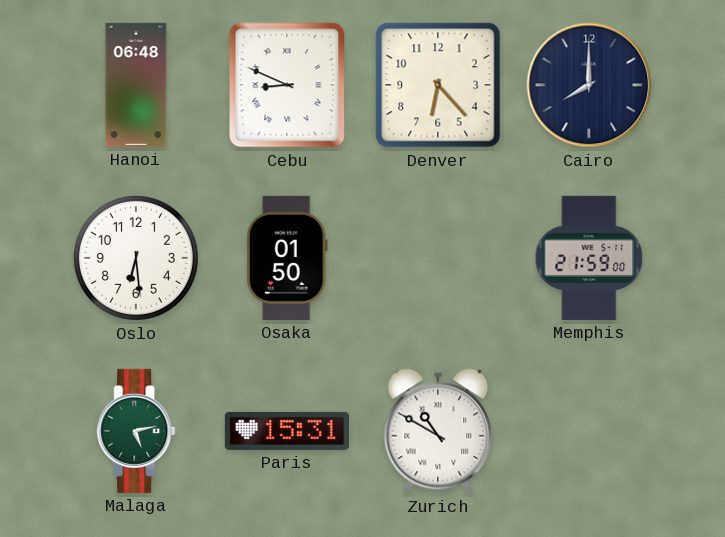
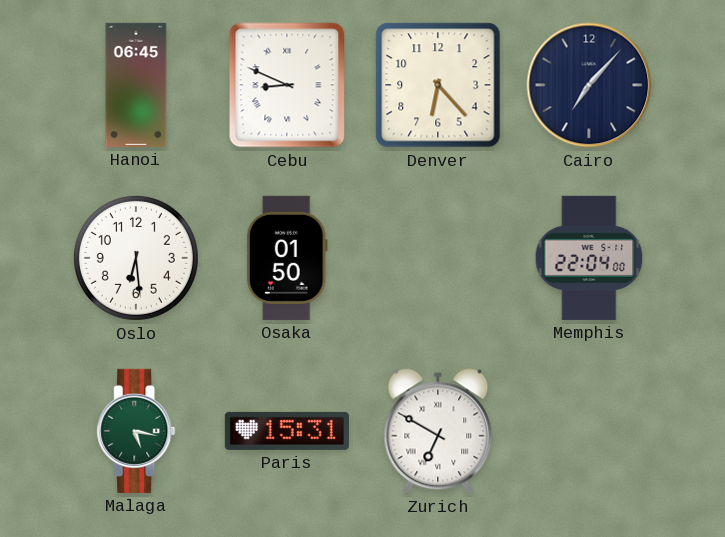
Hanoi: 06:48 -> 06:45 (136, 85)
Cairo: 8:00 -> 7:07 (589, 85)
Memphis: 21:59 -> 22:04 (589, 258)
Malaga: 5:13 -> 5:17 (136, 431)
Zurich: 10:50 -> 6:50 (438, 431)
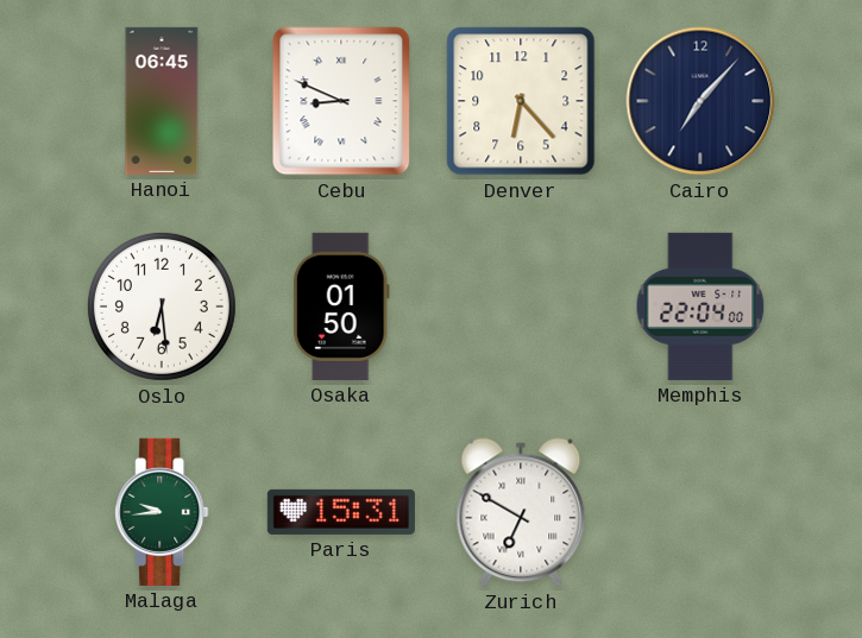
Malaga: 5:17 -> 9:44 (162, 512)
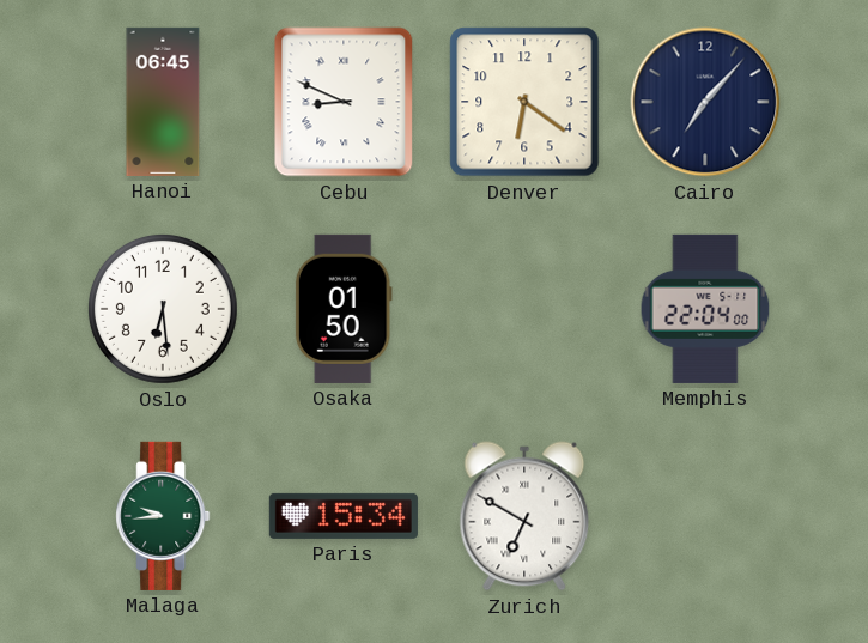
Denver: 6:23 -> 6:21 (524, 102)
Paris: 15:31 -> 15:34 (344, 516)
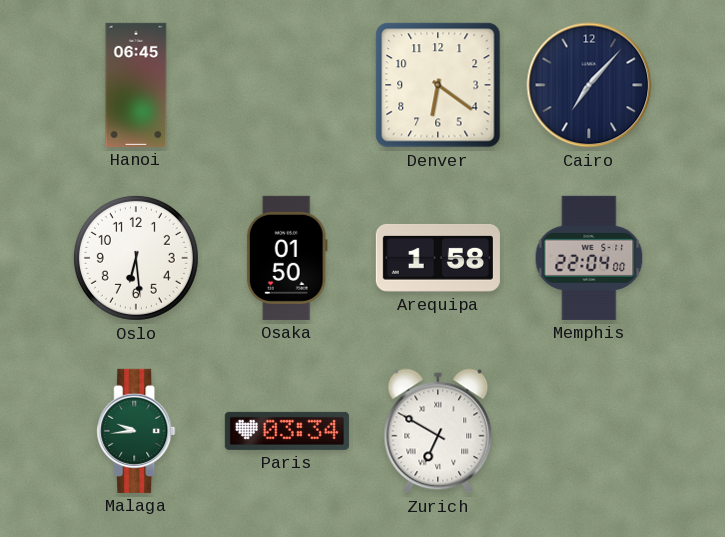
Cebu: 8:49 -> none (344, 102)
Arequipa: none -> 1:58 (438, 258)
Paris: 15:34 -> 03:34 (287, 431)
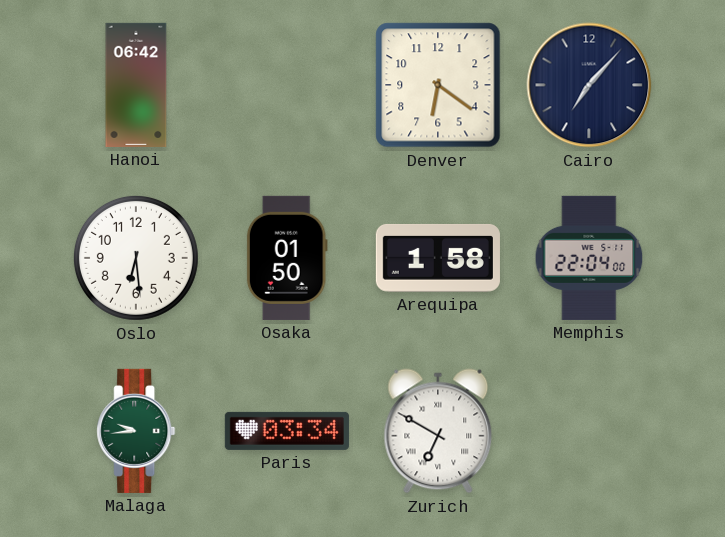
Hanoi: 06:45 -> 06:42 (136, 85)
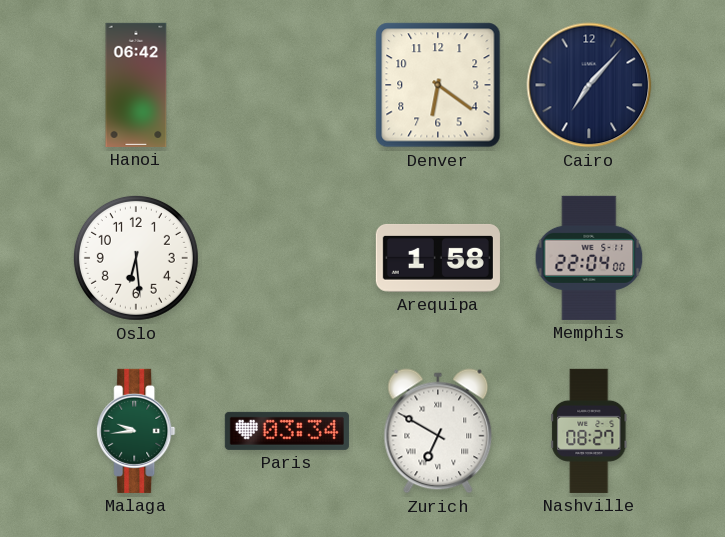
Osaka: 01:50 -> none (287, 258)
Nashville: none -> 08:27 (589, 431)
